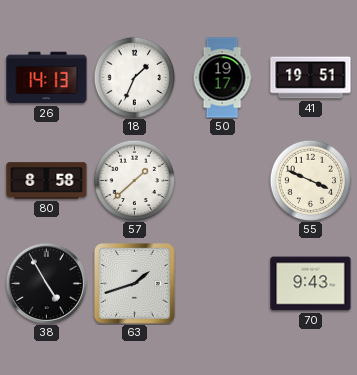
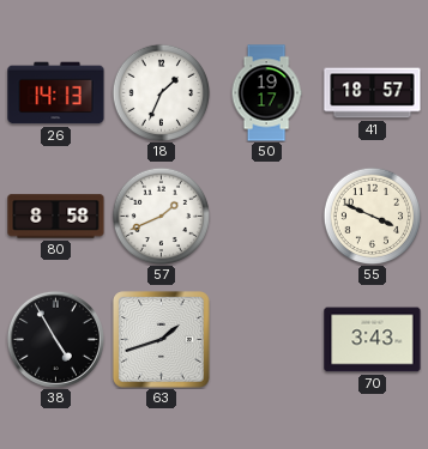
41: 19:51 -> 18:57 (373, 93)
57: 1:38 -> 1:41 (161, 216)
70: 9:43 -> 3:43 (373, 340)
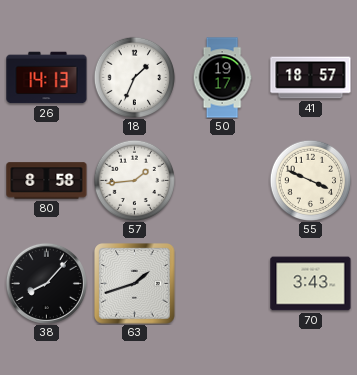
57: 1:41 -> 1:44 (134, 180)
38: 4:55 -> 8:07 (46, 283)
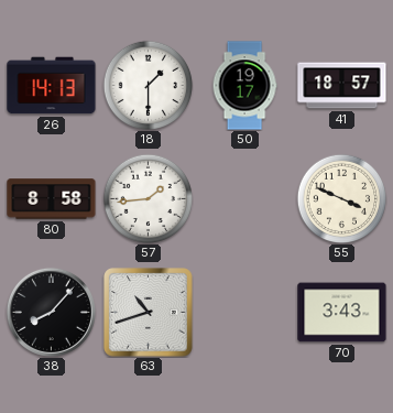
18: 1:34 -> 1:30 (148, 85)
63: 1:42 -> 10:42 (149, 313)
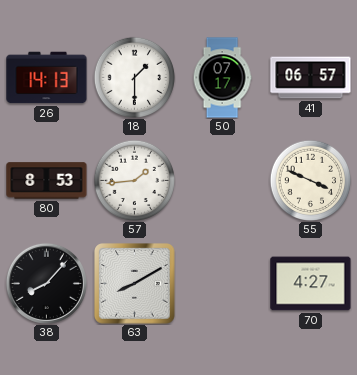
50: 19:17 -> 07:17 (222, 78)
41: 18:57 -> 06:57 (311, 78)
80: 8:58 -> 8:53 (47, 181)
63: 10:42 -> 8:10 (135, 284)
70: 3:43 -> 4:27 (311, 284)
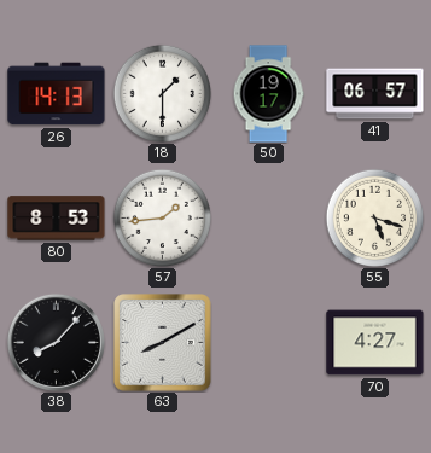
50: 07:17 -> 19:17 (268, 94)
55: 3:49 -> 5:18 (374, 217)
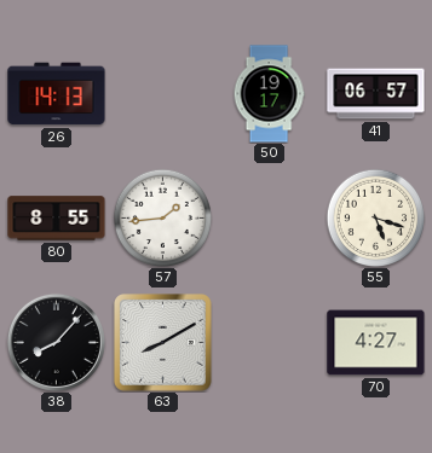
18: 1:30 -> none (162, 93)
80: 8:53 -> 8:55 (57, 219)
